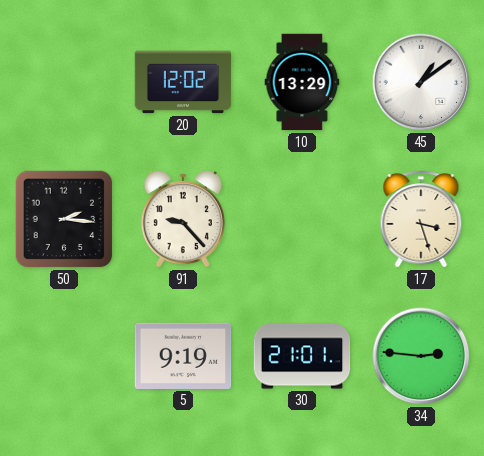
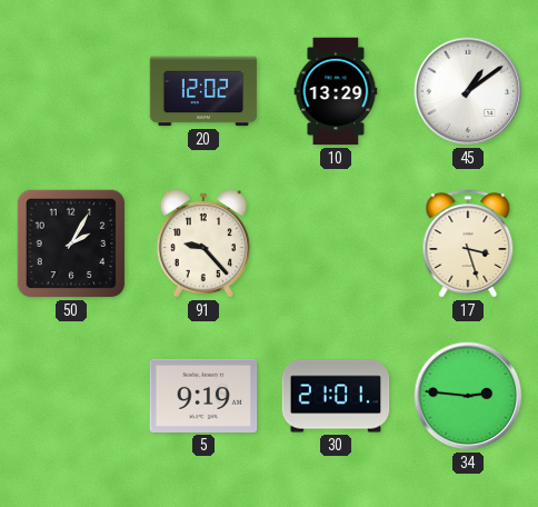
50: 2:16 -> 2:05 (71, 243)
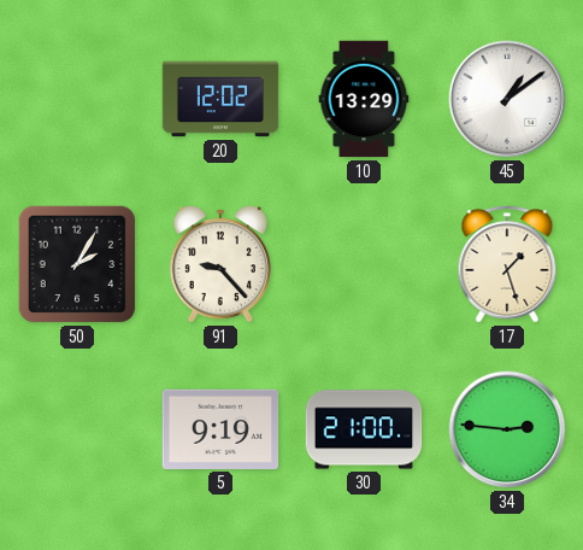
17: 3:27 -> 1:27 (507, 264)
30: 21:01 -> 21:00 (364, 429)
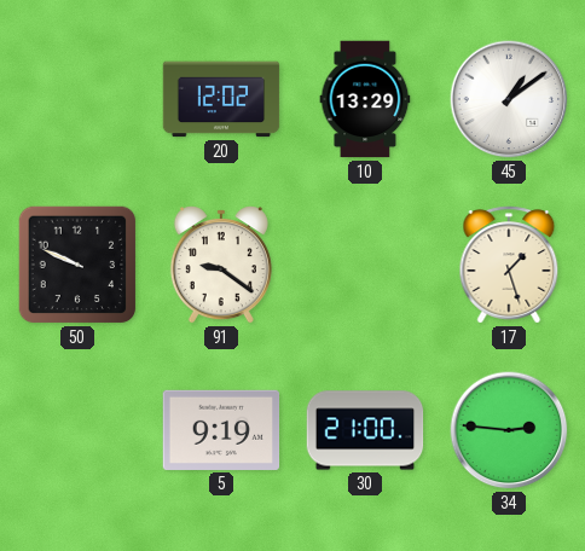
50: 2:05 -> 9:49 (77, 265)
91: 9:23 -> 9:21 (221, 265)
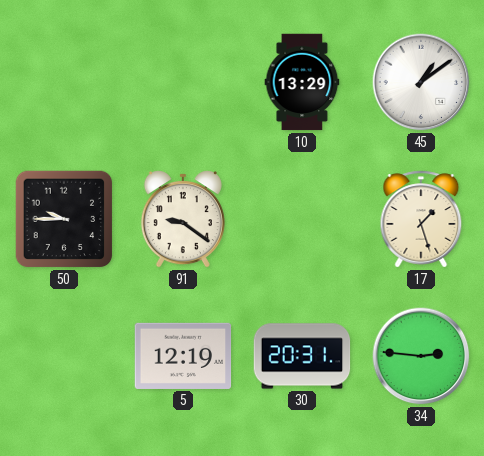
20: 12:02 -> none (221, 99)
50: 9:49 -> 9:45 (64, 219)
5: 9:19 -> 12:19 (183, 356)
30: 21:00 -> 20:31 (302, 356)
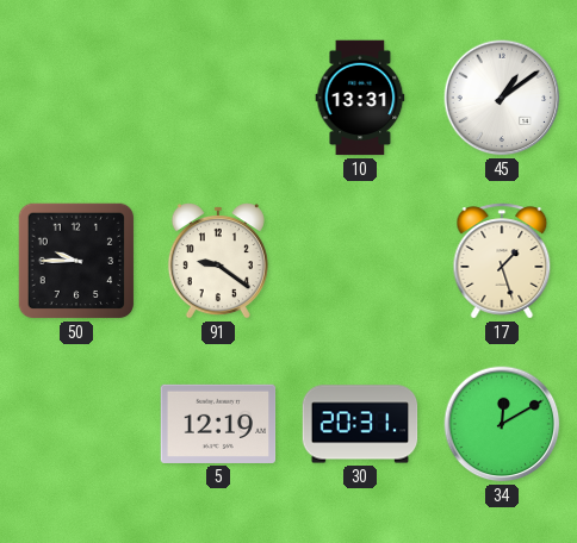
10: 13:29 -> 13:31 (360, 98)
34: 2:46 -> 12:10 (502, 424)
